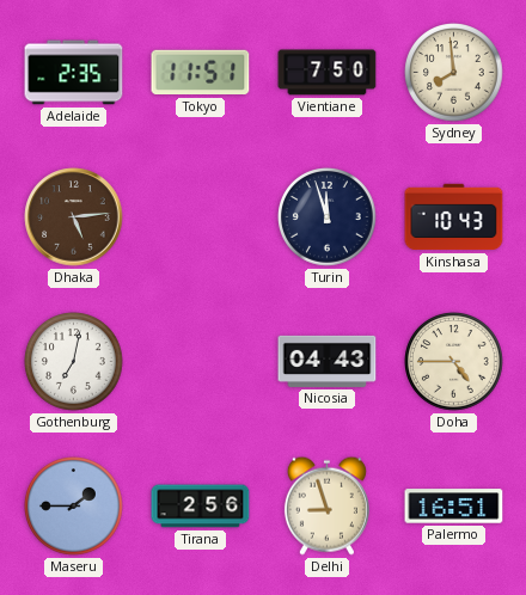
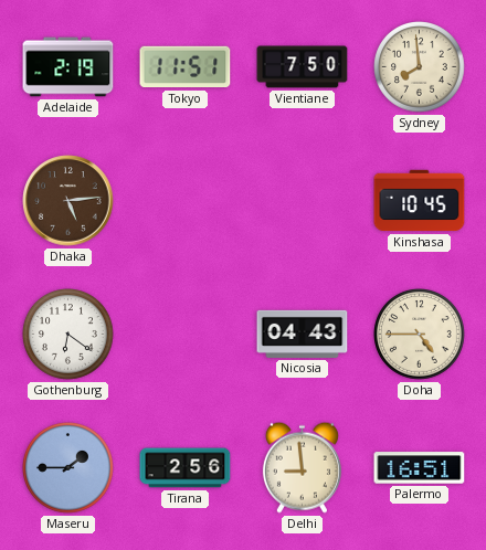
Adelaide: 2:35 -> 2:19 (68, 67)
Turin: 11:57 -> none (328, 217)
Kinshasa: 10:43 -> 10:45 (420, 201)
Gothenburg: 7:02 -> 6:21 (68, 335)
Delhi: 8:57 -> 8:59 (302, 467)
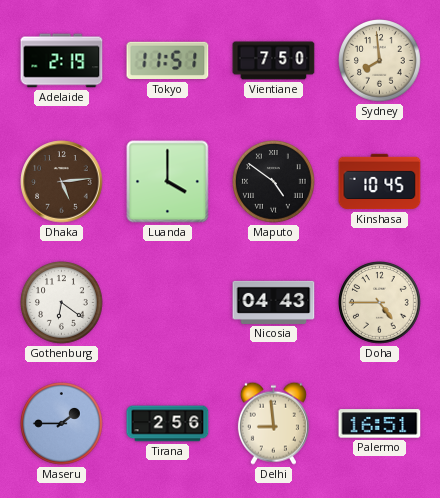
Luanda: none -> 4:00 (168, 182)
Maputo: none -> 4:51 (274, 182)
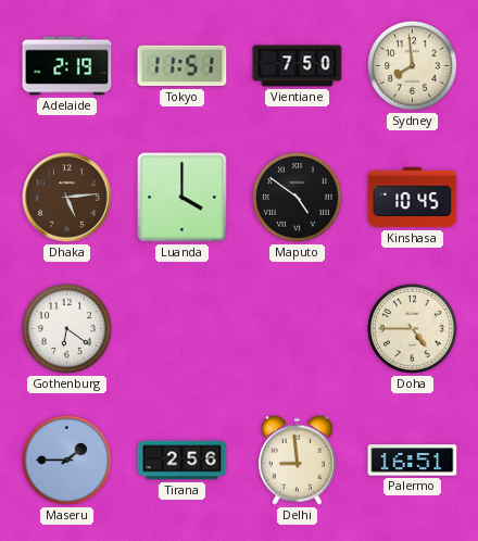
Nicosia: 04:43 -> none (274, 302)
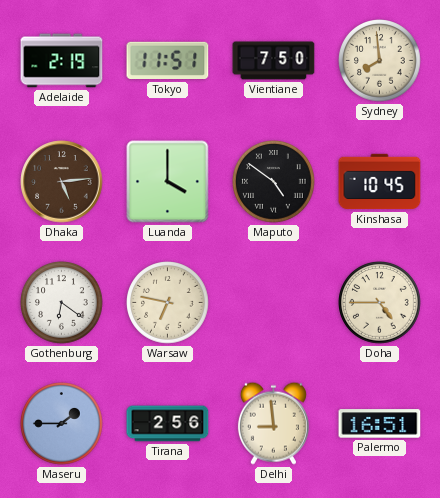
Warsaw: none -> 6:47 (168, 303)
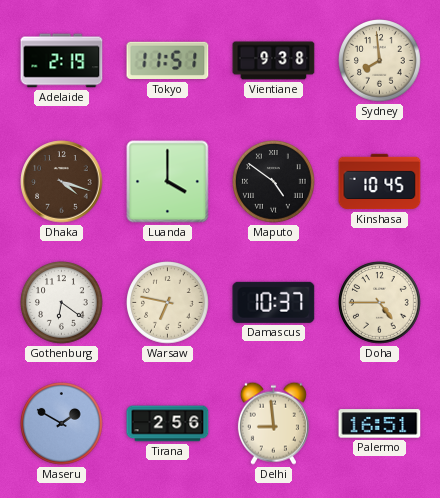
Vientiane: 7:50 -> 9:38 (274, 61)
Dhaka: 5:14 -> 4:18 (62, 182)
Damascus: none -> 10:37 (274, 302)
Maseru: 1:45 -> 1:50 (62, 424)
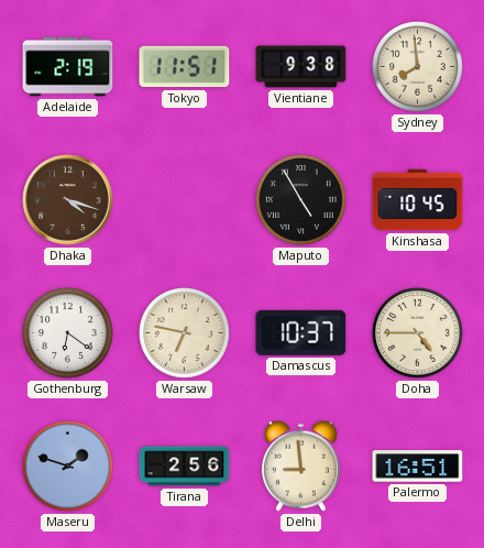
Luanda: 4:00 -> none (168, 182)
Maputo: 4:51 -> 4:55 (301, 200)
Maseru: 1:50 -> 1:48 (68, 467)
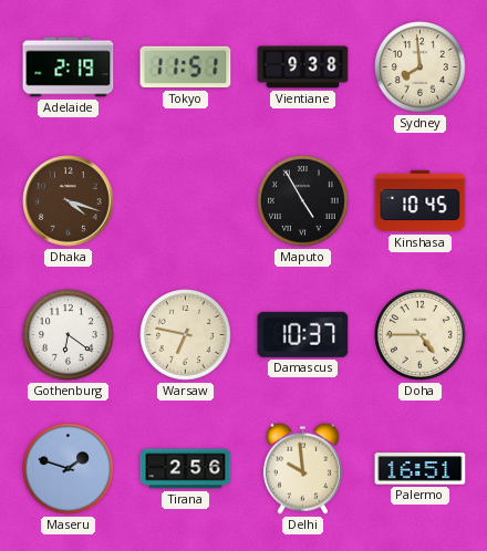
Delhi: 8:59 -> 9:59 (302, 468)
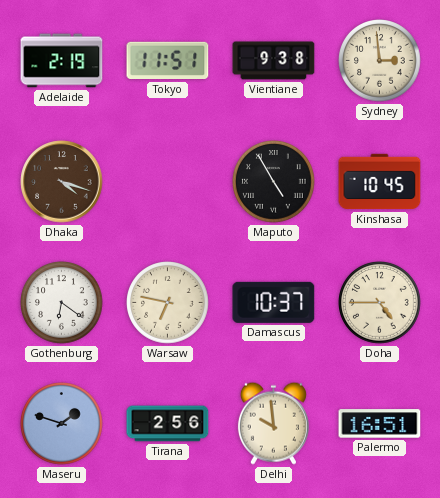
Sydney: 7:59 -> 2:59 (380, 61)
